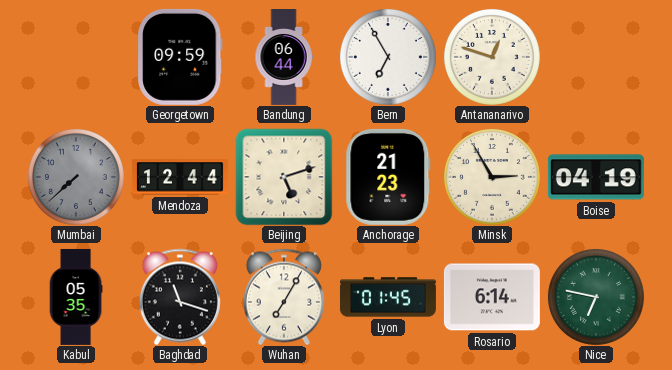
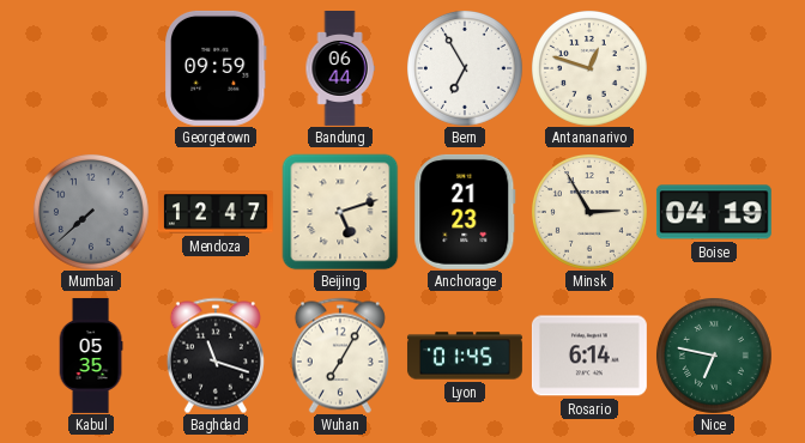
Mendoza: 12:44 -> 12:47 (216, 212)
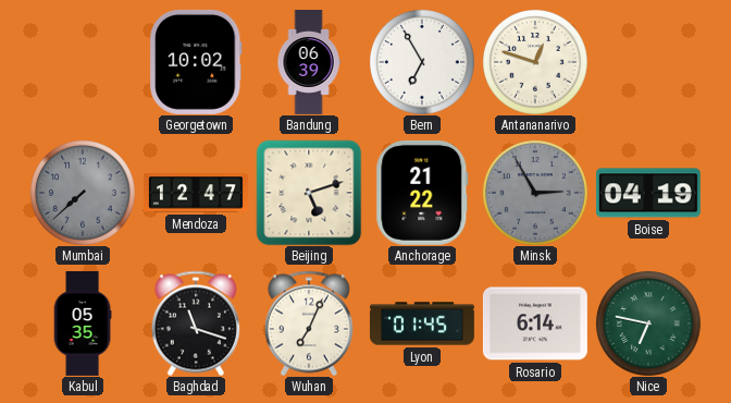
Georgetown: 09:59 -> 10:02 (197, 62)
Bandung: 06:44 -> 06:39 (309, 63)
Anchorage: 21:23 -> 21:22 (422, 193)
Minsk dial: cream -> grey (535, 193)
Wuhan: 7:05 -> 7:04 (309, 323)
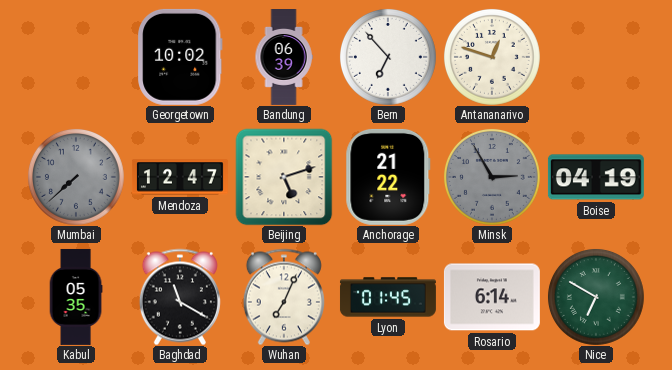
Bern: 6:55 -> 6:53 (388, 57)
Baghdad: 11:18 -> 11:20 (180, 297)
Nice: 6:47 -> 6:50 (596, 297)
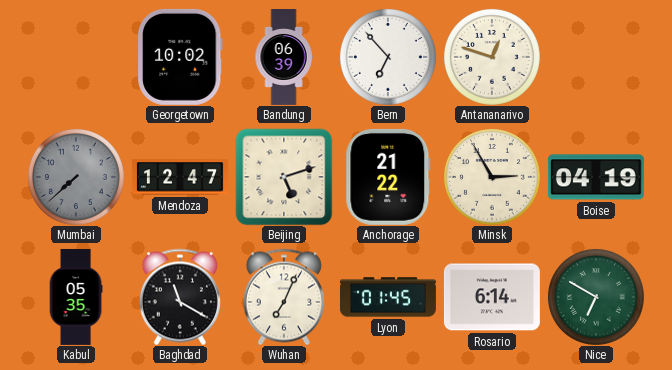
Minsk dial: grey -> cream (492, 177)
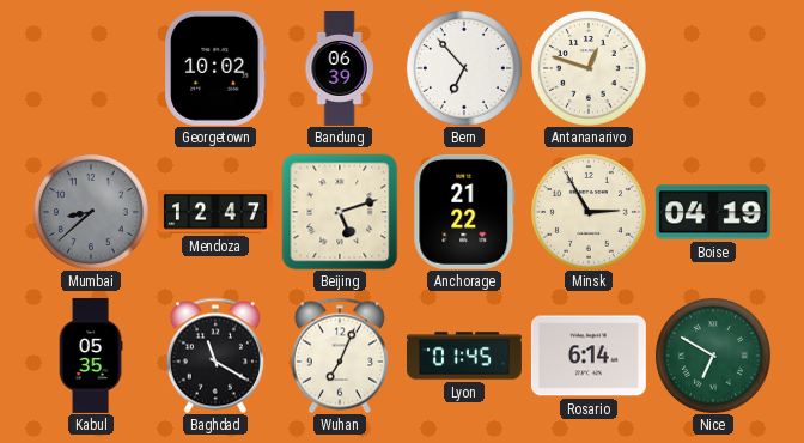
Mumbai: 7:38 -> 8:38 (91, 212)
